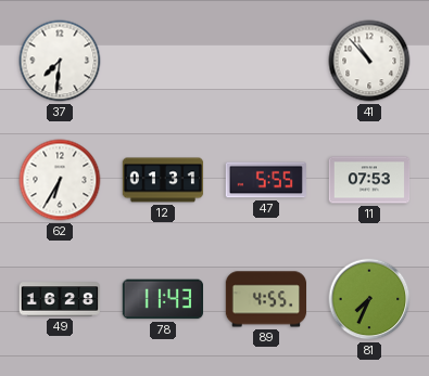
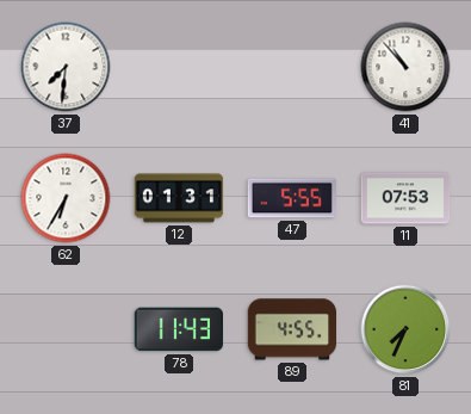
49: 16:28 -> none (60, 299)
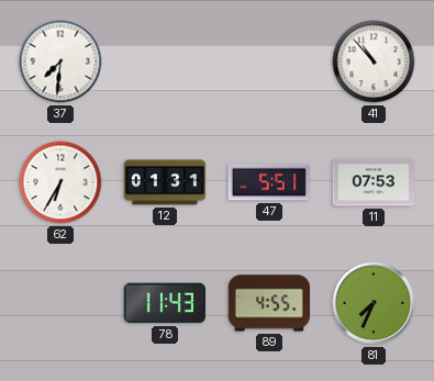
47: 5:55 -> 5:51 (269, 182)
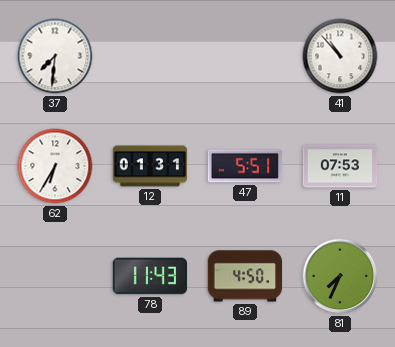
89: 4:55 -> 4:50 (245, 276)
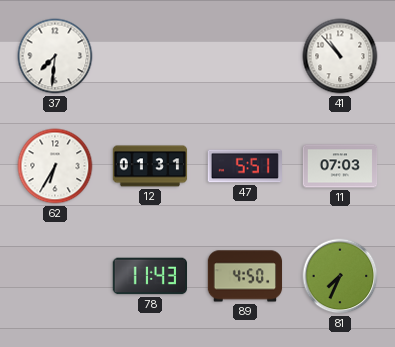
11: 07:53 -> 07:03 (340, 166)
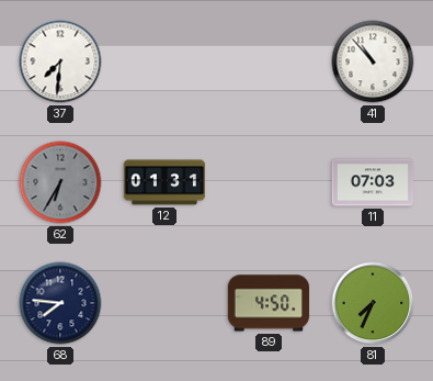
62 dial: white -> grey (60, 182)
47: 5:51 -> none (245, 166)
68: none -> 7:46 (60, 303)
78: 11:43 -> none (149, 276)
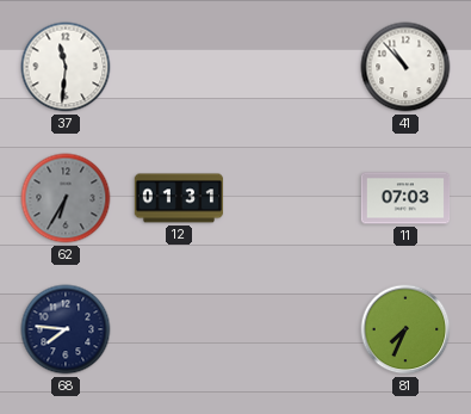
37: 7:31 -> 11:31 (66, 67)
89: 4:50 -> none (269, 303)
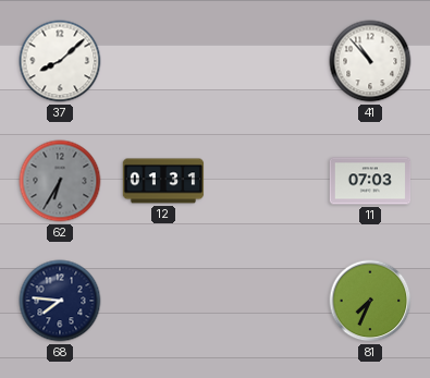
37: 11:31 -> 8:08 (60, 61)
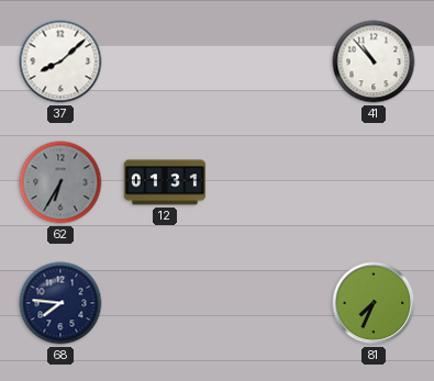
11: 07:03 -> none (370, 181)
